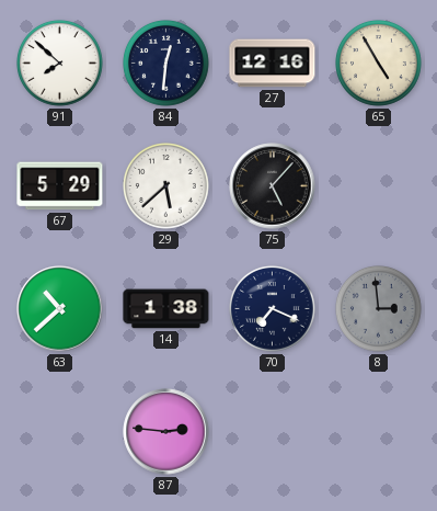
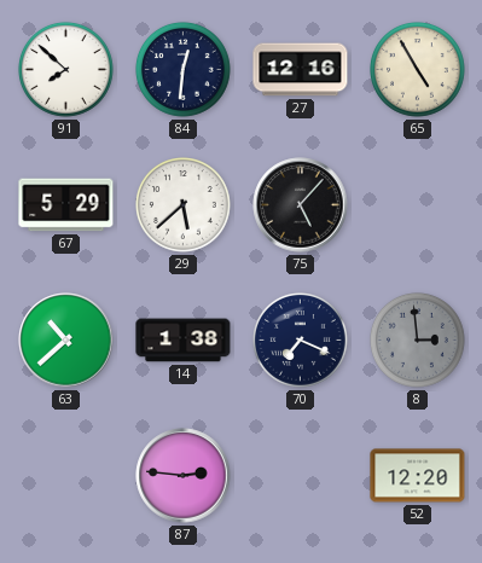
52: none -> 12:20 (418, 476)
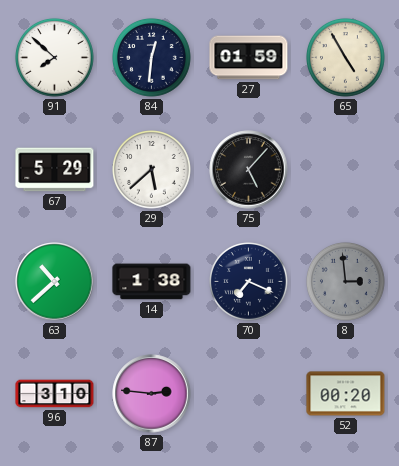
27: 12:16 -> 01:59 (249, 58)
96: none -> 3:10 (55, 394)
52: 12:20 -> 00:20 (346, 394)
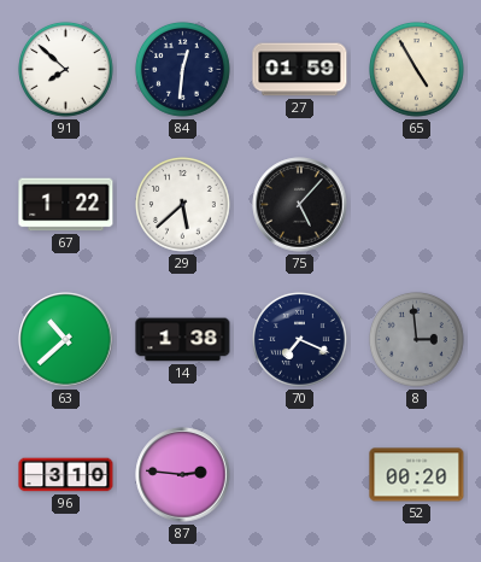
67: 5:29 -> 1:22 (66, 205)
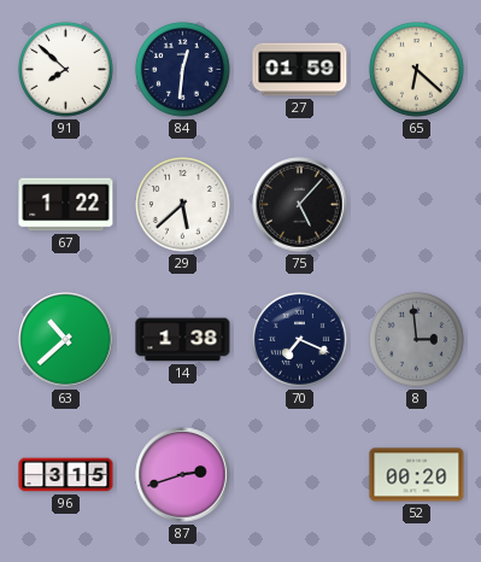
65: 4:55 -> 6:22 (417, 70)
96: 3:10 -> 3:15 (66, 475)
87: 2:46 -> 2:42 (183, 475)
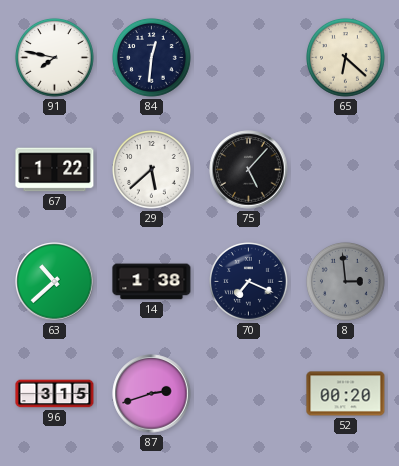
91: 7:52 -> 7:47 (55, 58)
27: 01:59 -> none (300, 70)
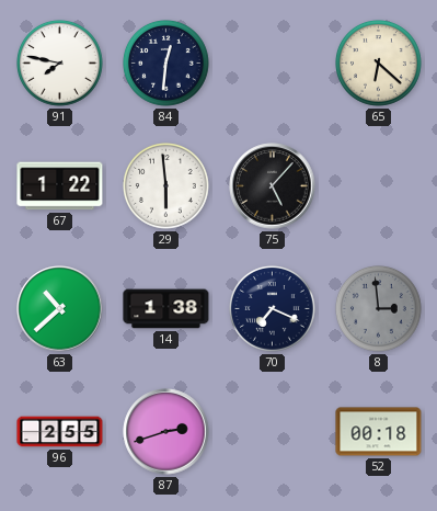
29: 5:38 -> 5:59 (166, 186)
96: 3:15 -> 2:55 (60, 432)
52: 00:20 -> 00:18 (379, 432)
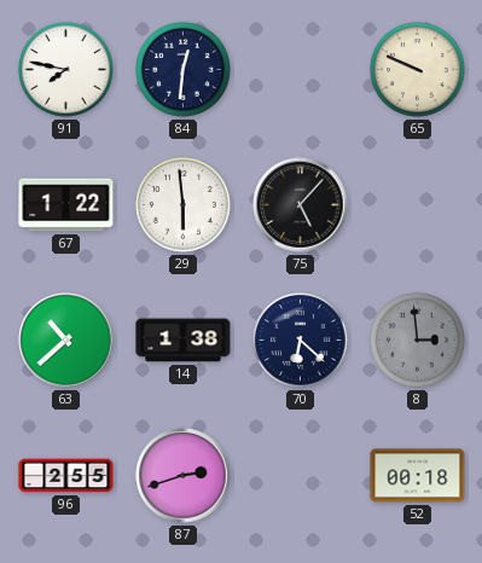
65: 6:22 -> 9:49 (418, 70)
70: 7:19 -> 6:22 (301, 341)
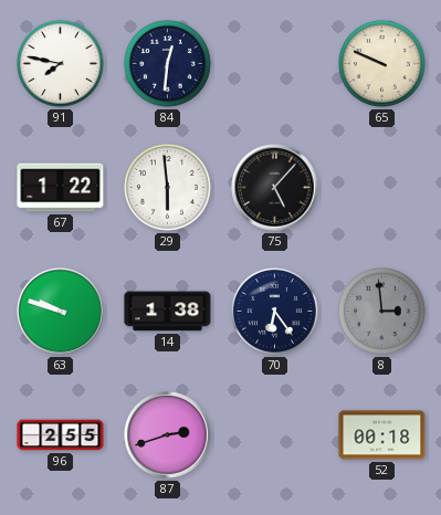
63: 10:38 -> 9:48 (61, 312)
70: 6:22 -> 6:24 (275, 312)
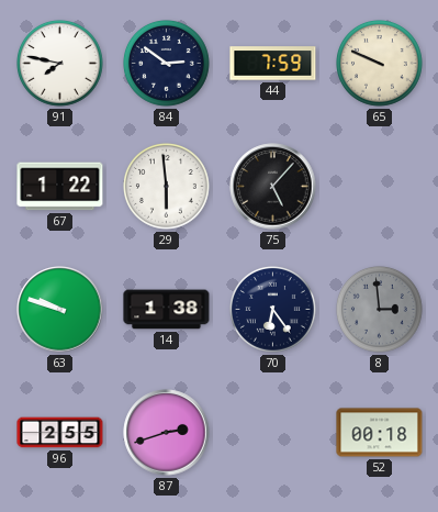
84: 12:31 -> 2:51 (167, 64)
44: none -> 7:59 (273, 64)
